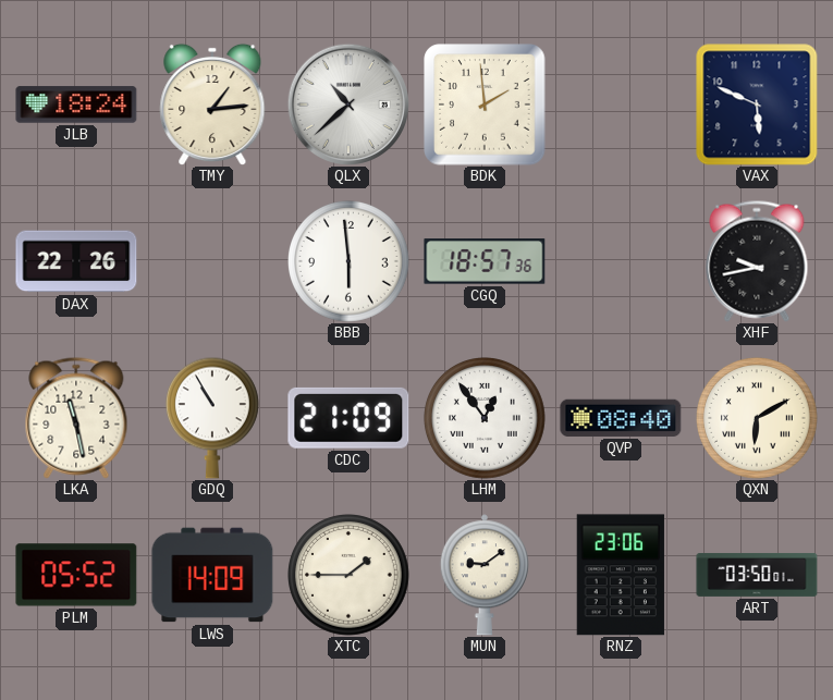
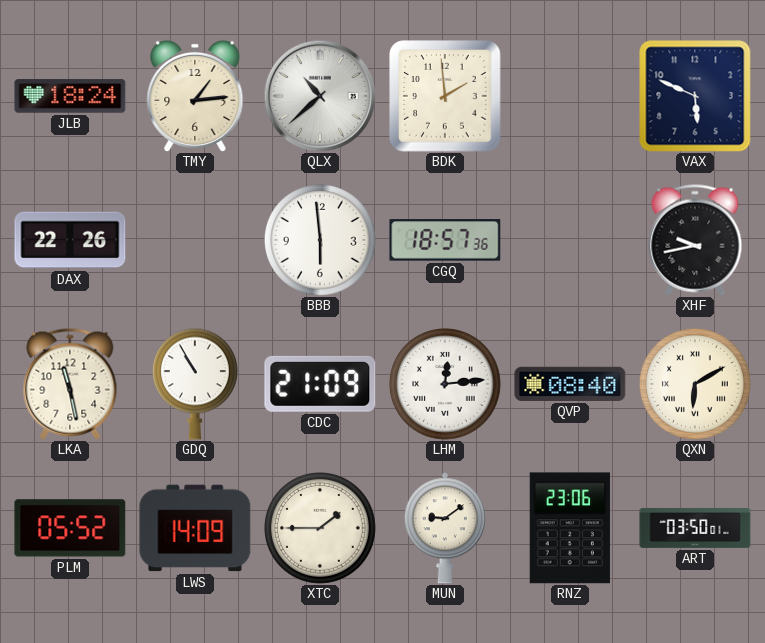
LHM: 12:54 -> 12:14 (446, 385)
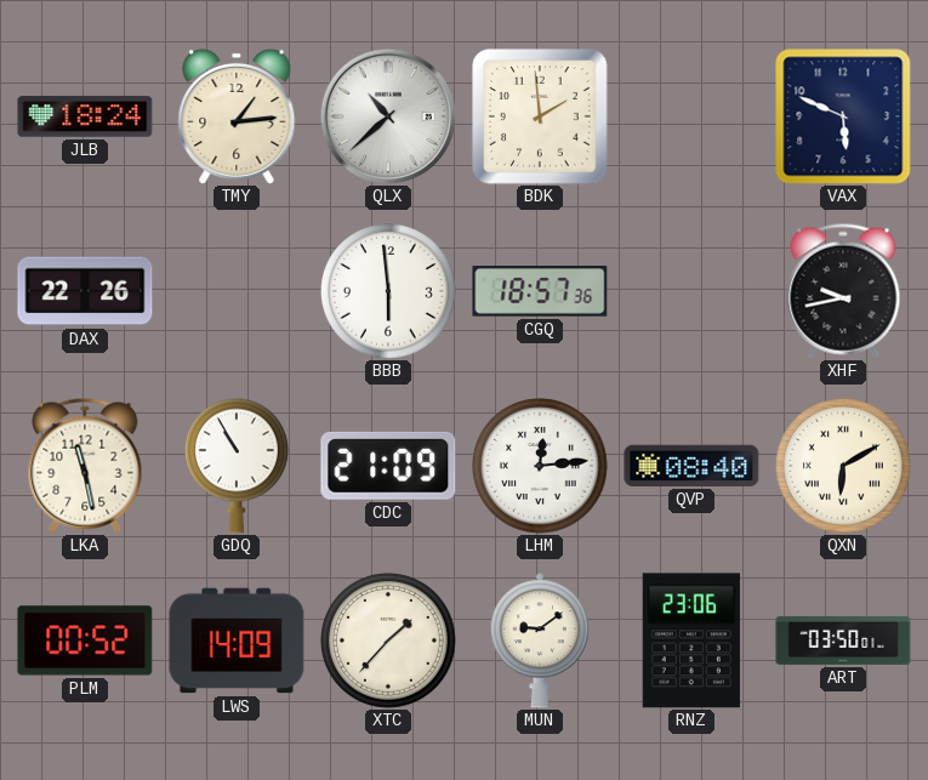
PLM: 05:52 -> 00:52 (85, 640)
XTC: 1:45 -> 1:37 (389, 642)
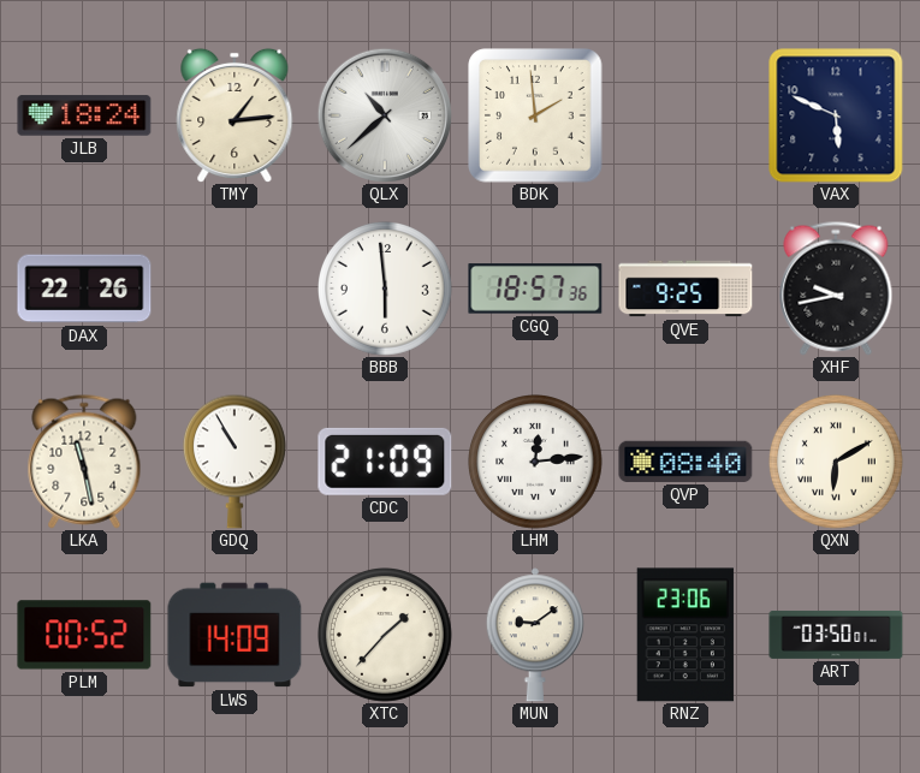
QVE: none -> 9:25 (685, 289)
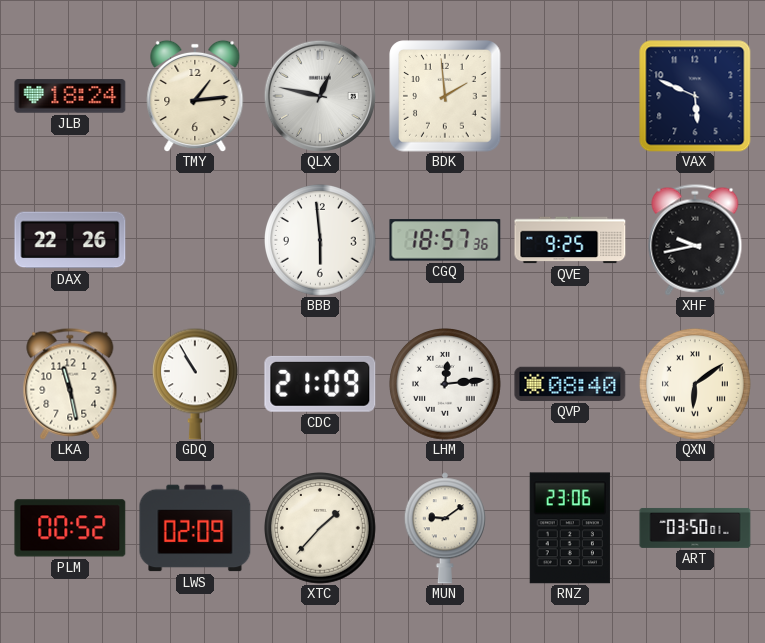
QLX: 10:38 -> 12:47 (319, 95)
QXN: 6:10 -> 6:09 (696, 385)
LWS: 14:09 -> 02:09 (195, 528)
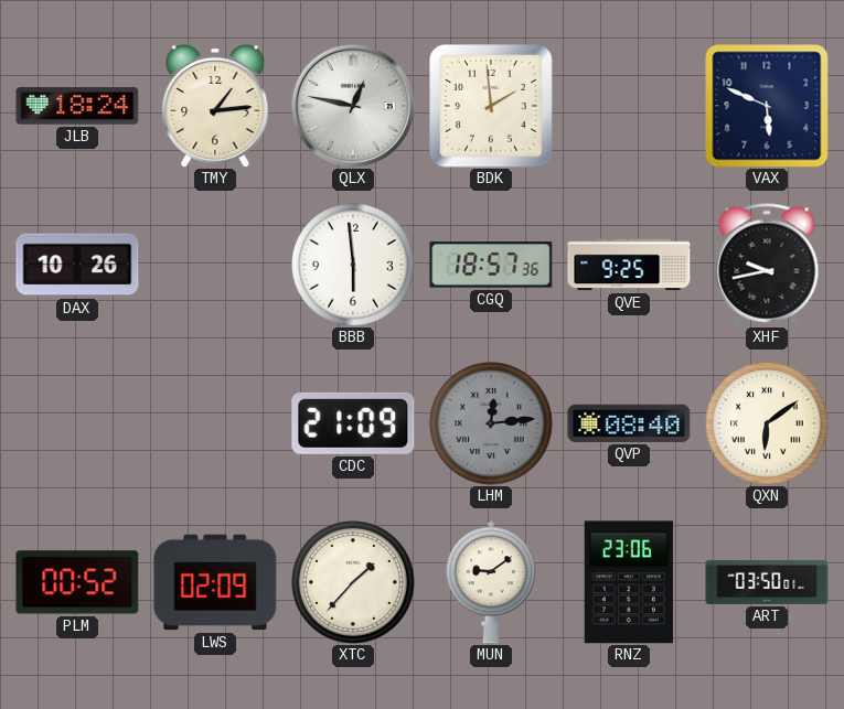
DAX: 22:26 -> 10:26 (77, 265)
LKA: 11:28 -> none (70, 384)
GDQ: 10:55 -> none (195, 384)
LHM dial: white -> grey (492, 425)
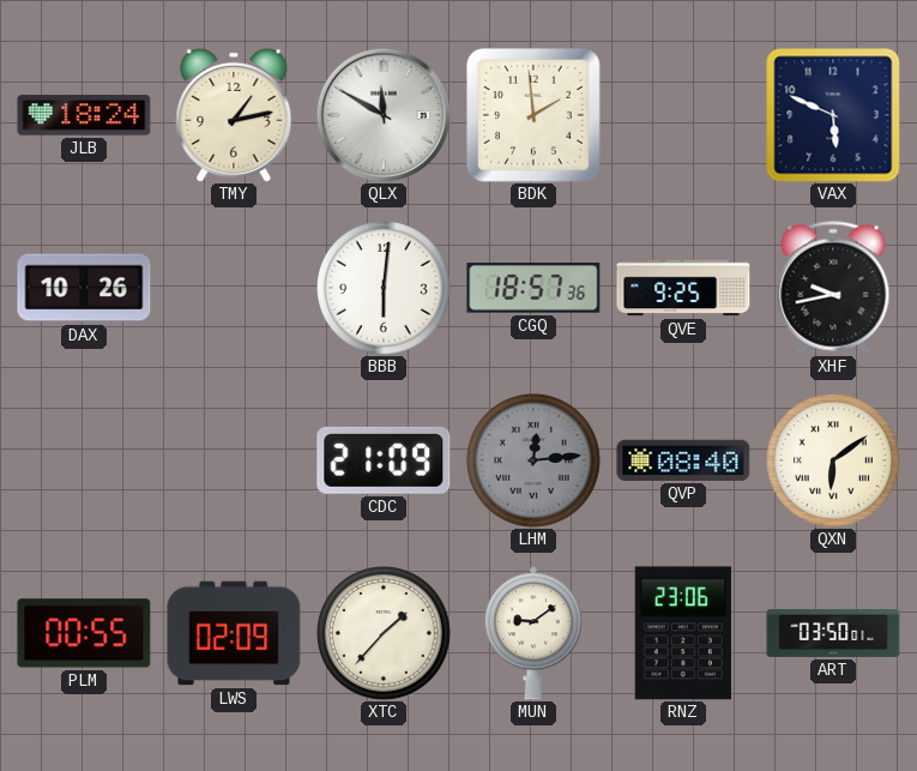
TMY: 1:14 -> 1:13 (234, 115)
QLX: 12:47 -> 11:50 (382, 114)
BBB: 5:59 -> 6:01 (385, 289)
PLM: 00:52 -> 00:55 (84, 633)
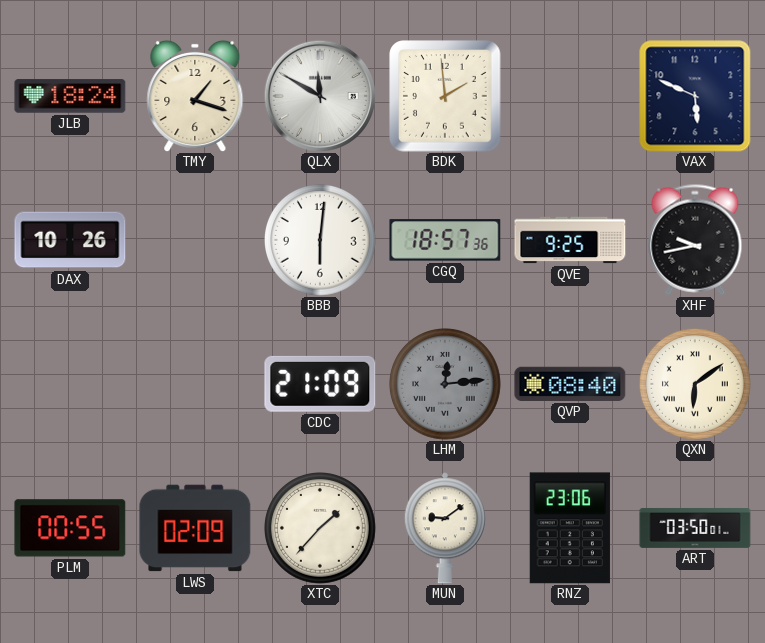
TMY: 1:13 -> 1:18 (195, 96)
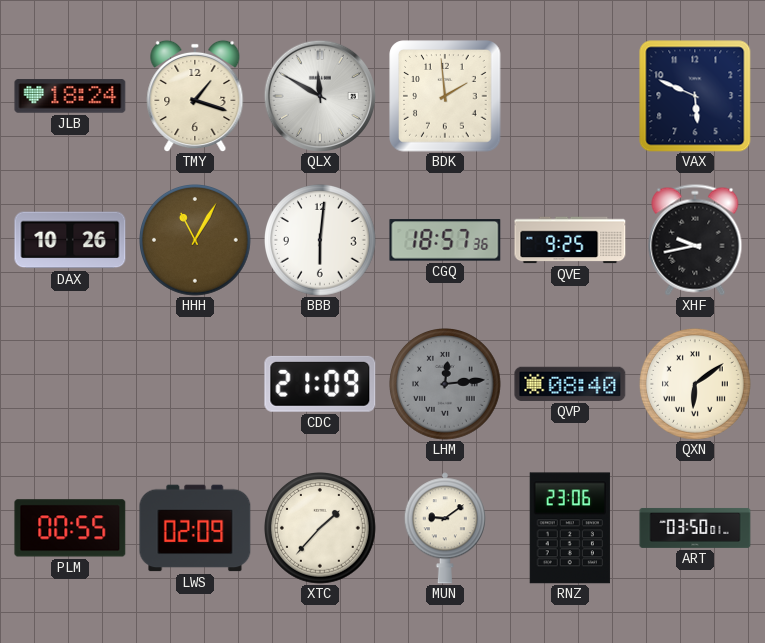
HHH: none -> 11:05 (196, 241)
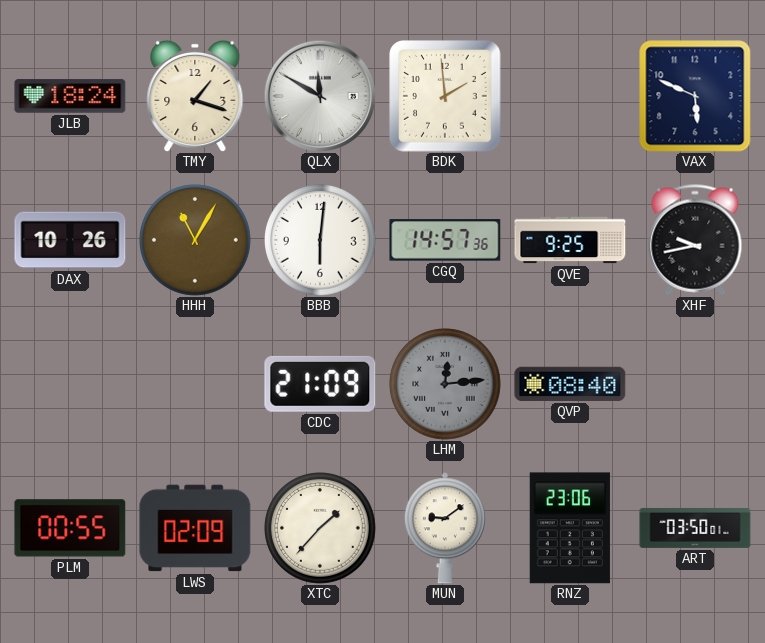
CGQ: 18:57 -> 14:57 (445, 240)
QXN: 6:09 -> none (696, 385)
